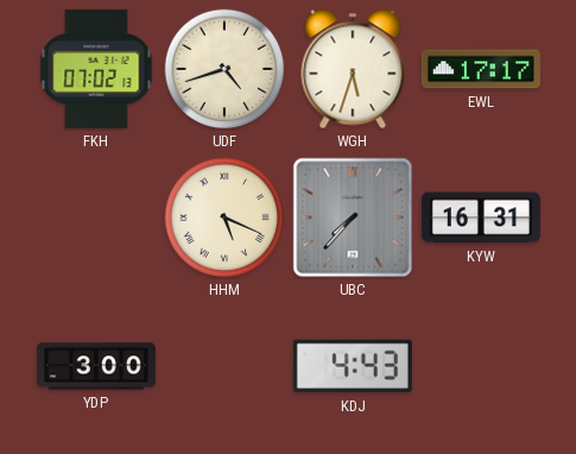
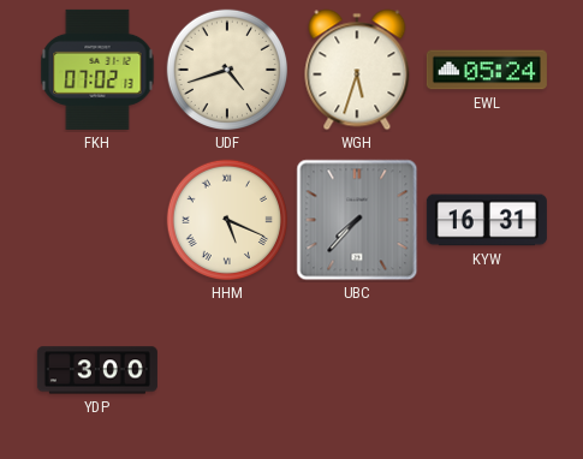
EWL: 17:17 -> 05:24 (487, 70)
KDJ: 4:43 -> none (353, 366)
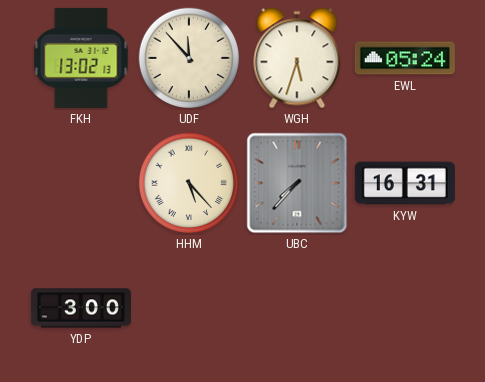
FKH: 07:02 -> 13:02 (81, 58)
UDF: 4:42 -> 11:53 (189, 58)
HHM: 5:19 -> 5:23 (189, 183)
